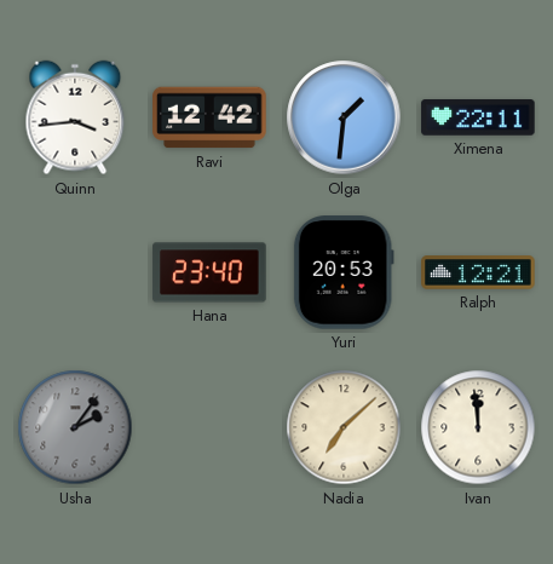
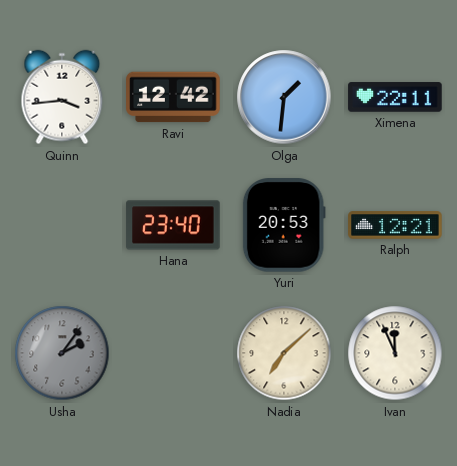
Ivan: 11:59 -> 11:56 (395, 353)
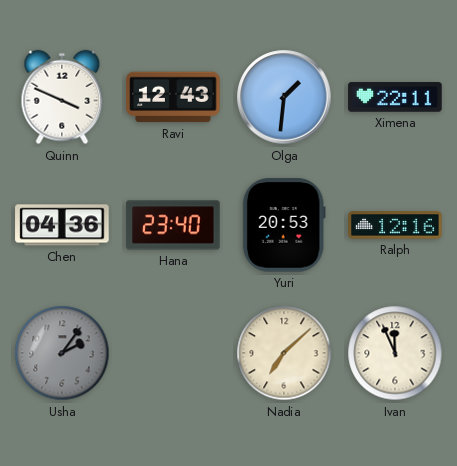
Quinn: 3:44 -> 3:49 (62, 97)
Ravi: 12:42 -> 12:43 (173, 97)
Chen: none -> 04:36 (62, 225)
Ralph: 12:21 -> 12:16 (395, 225)
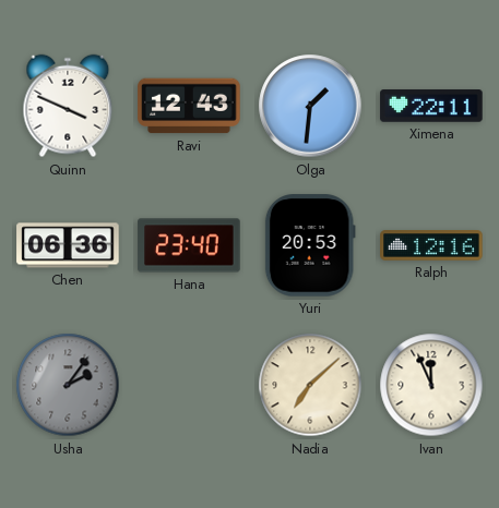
Chen: 04:36 -> 06:36 (68, 245)
